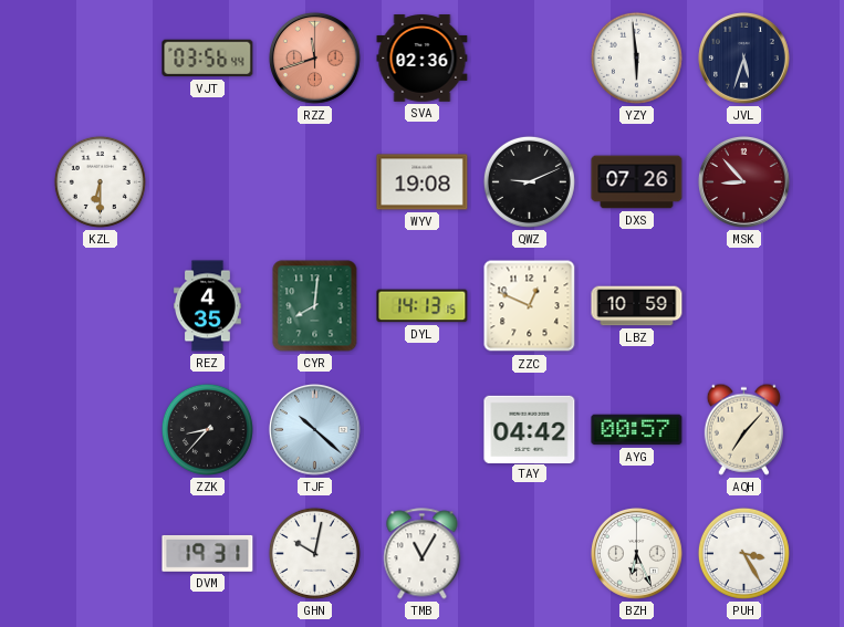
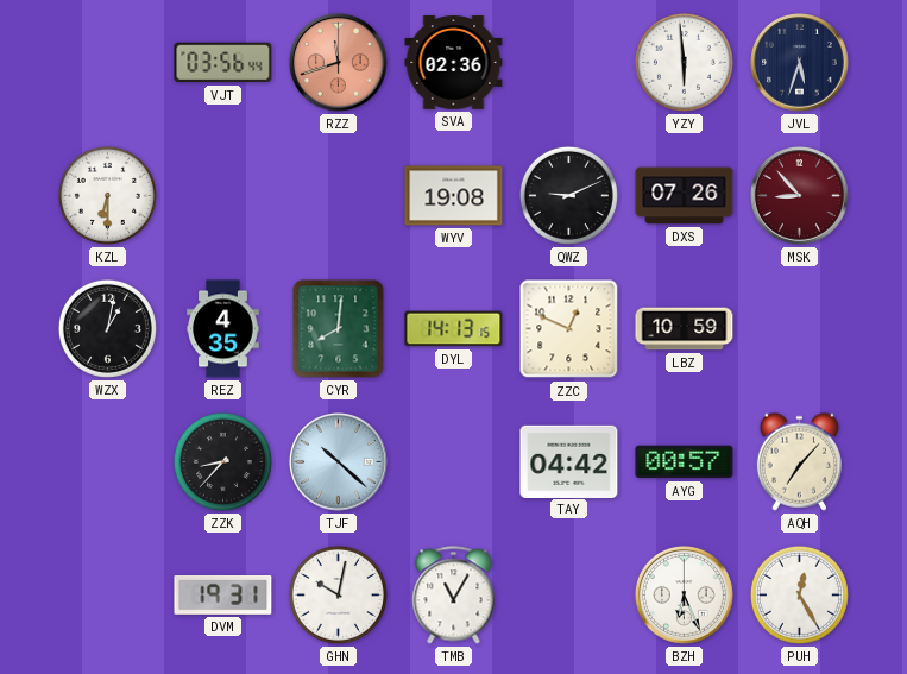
WZX: none -> 1:02 (107, 328)
PUH: 3:25 -> 12:25 (799, 594)
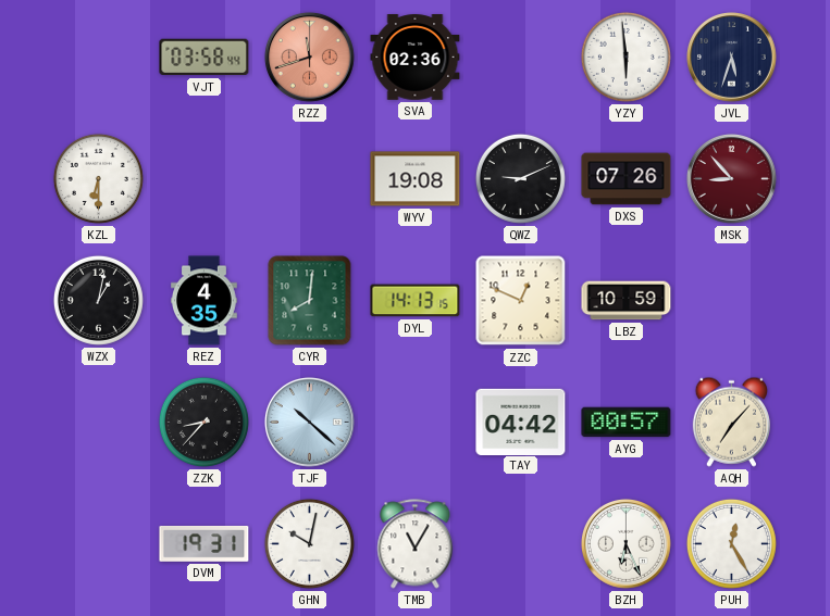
VJT: 03:56 -> 03:58 (205, 58)
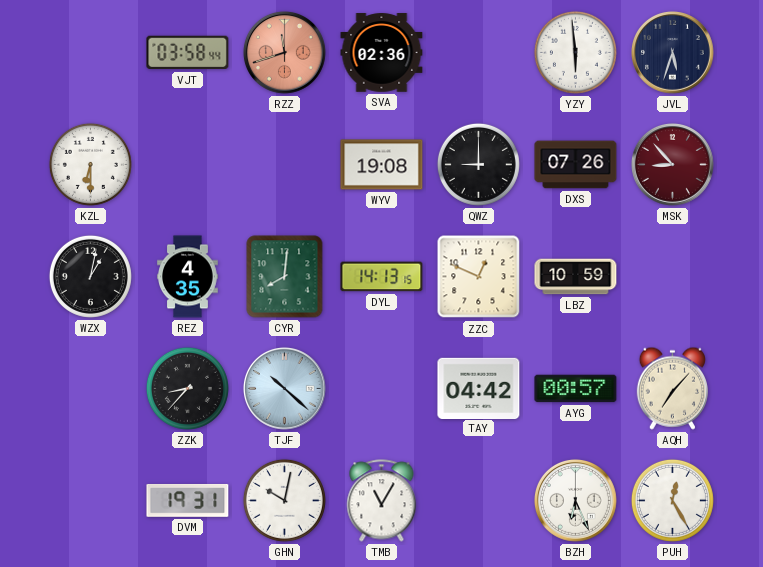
QWZ: 9:11 -> 9:00 (478, 164)
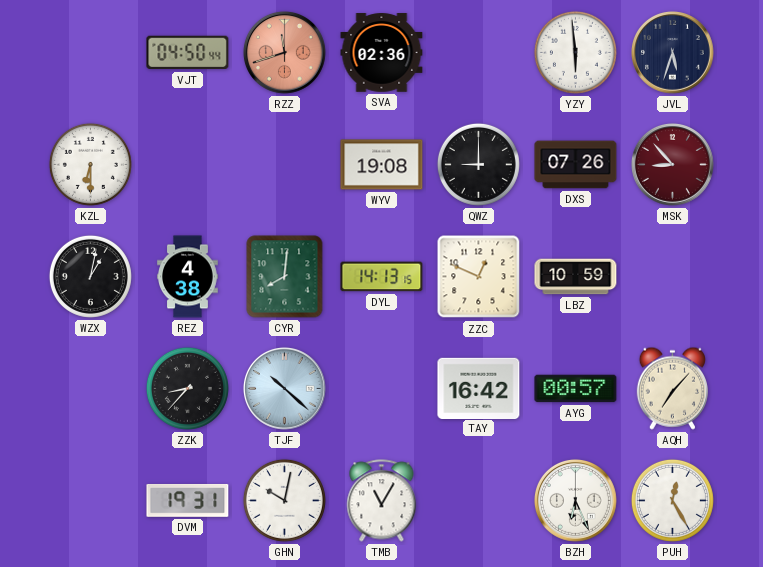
VJT: 03:58 -> 04:50 (188, 53)
REZ: 4:35 -> 4:38 (188, 277)
TAY: 04:42 -> 16:42 (479, 388)
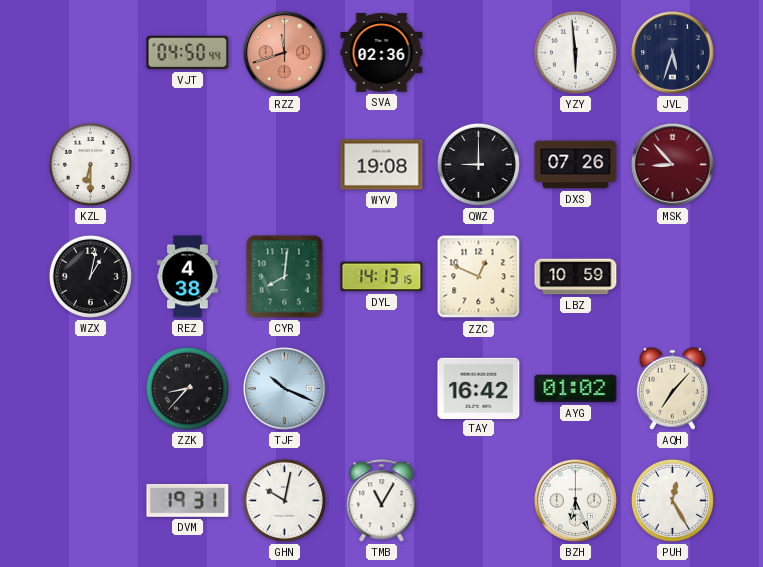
TJF: 10:22 -> 10:19 (284, 388)
AYG: 00:57 -> 01:02 (576, 389)
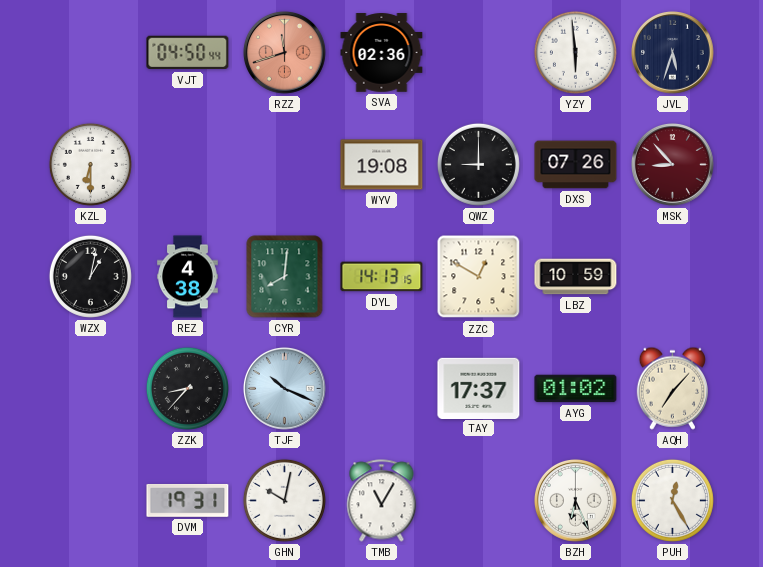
ZZC: 12:49 -> 12:50 (479, 277)
TAY: 16:42 -> 17:37 (479, 388)
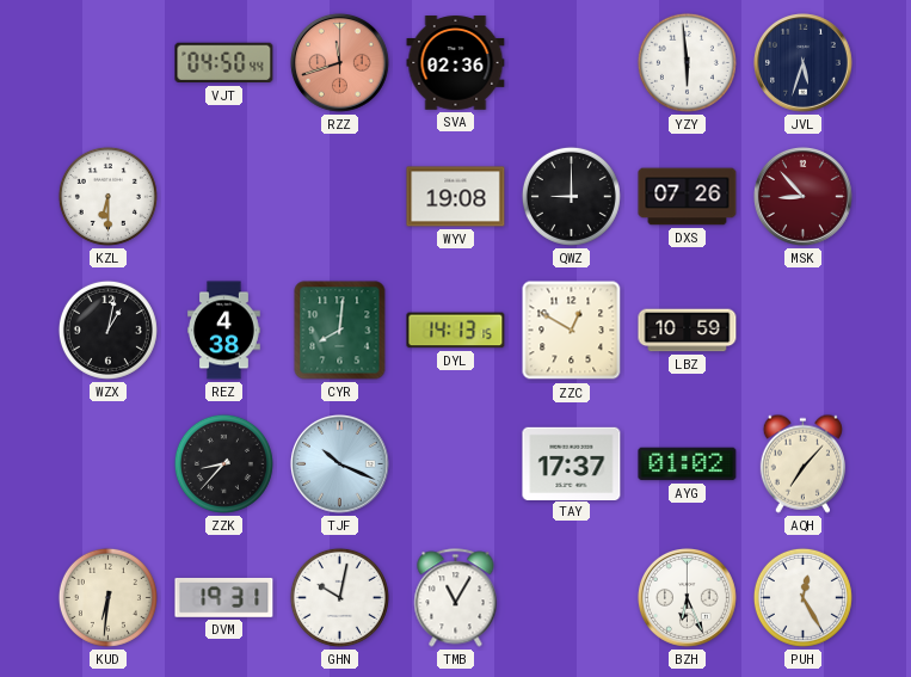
KUD: none -> 6:31 (107, 597)
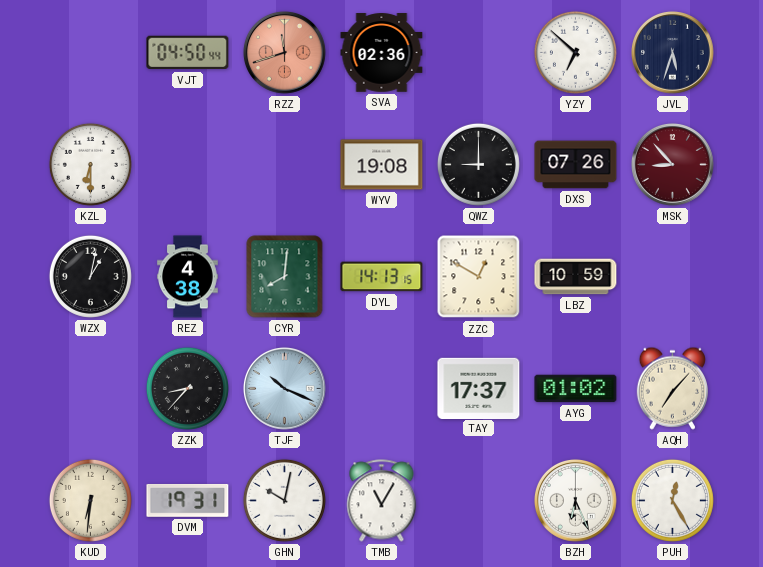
YZY: 5:59 -> 6:52 (575, 52)
